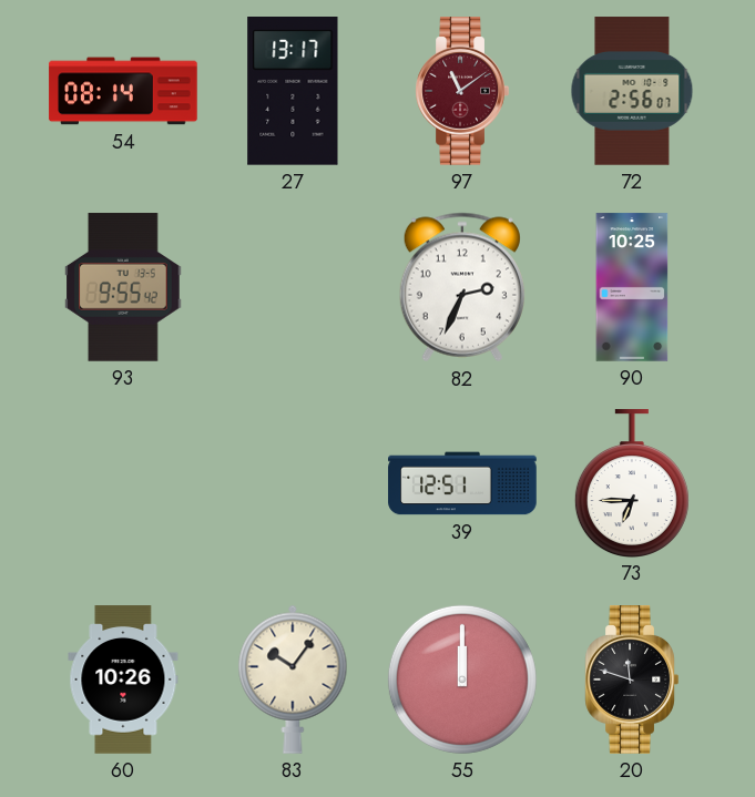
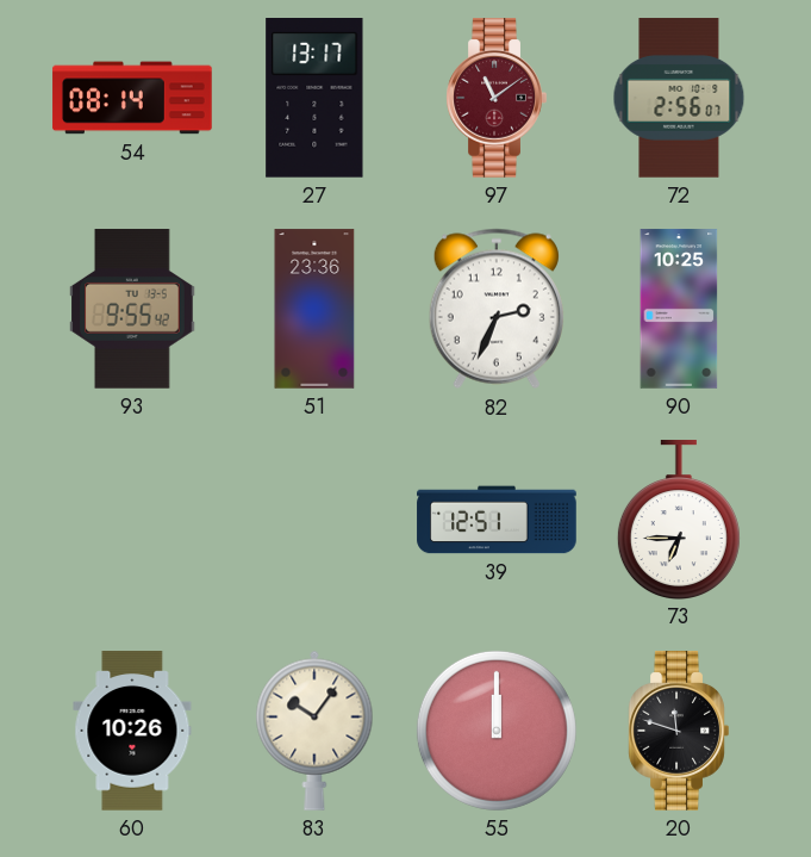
51: none -> 23:36 (314, 309)
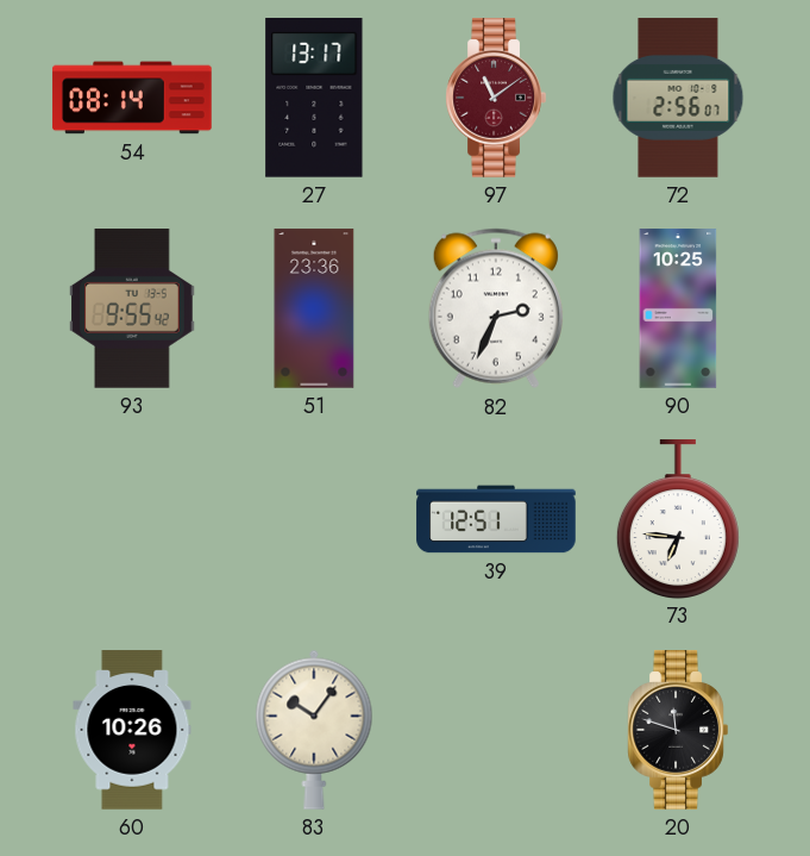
73: 6:45 -> 6:46 (678, 519)
55: 12:00 -> none (497, 731)
